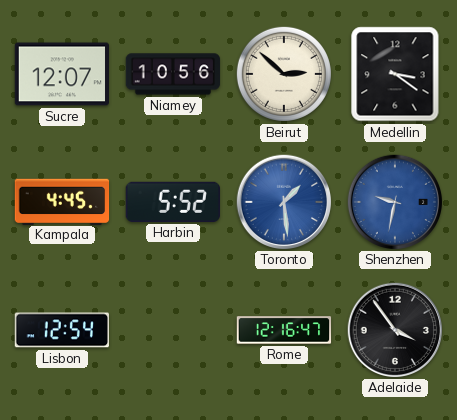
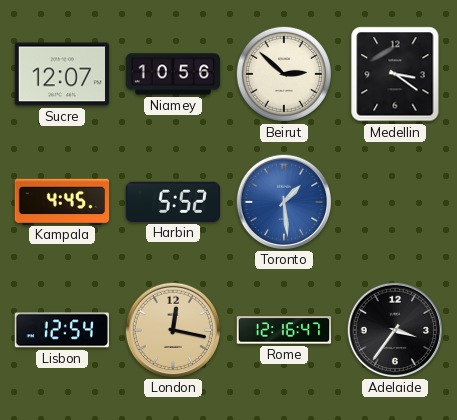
Shenzhen: 9:32 -> none (394, 201)
London: none -> 12:17 (172, 329)
Adelaide: 3:54 -> 3:36 (394, 329)
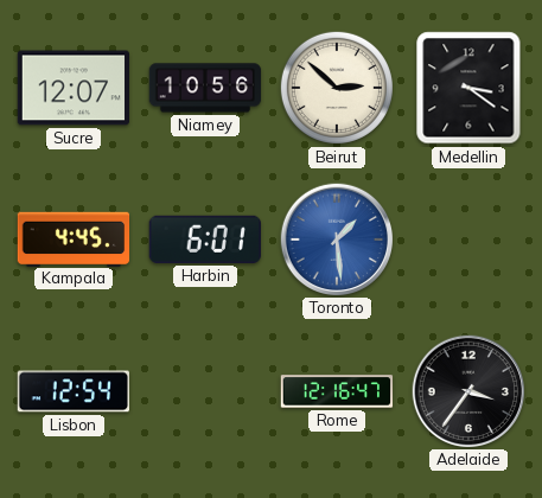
Harbin: 5:52 -> 6:01 (204, 240)
London: 12:17 -> none (172, 329)
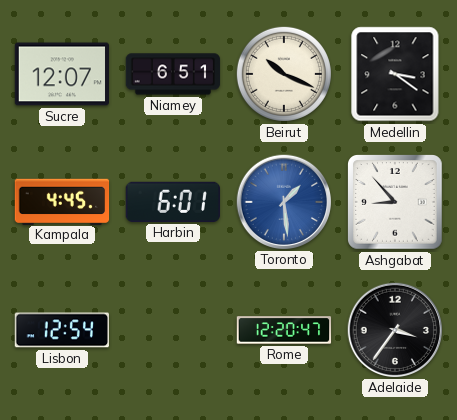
Niamey: 10:56 -> 6:51 (173, 74)
Beirut: 2:52 -> 10:19 (284, 74)
Ashgabat: none -> 8:53 (396, 203)
Rome: 12:16 -> 12:20 (284, 330)
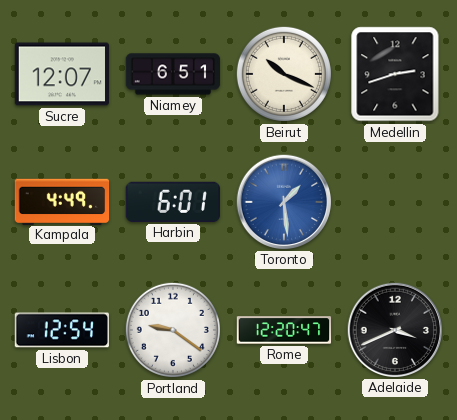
Medellin: 3:21 -> 2:42 (395, 74)
Kampala: 4:45 -> 4:49 (62, 201)
Ashgabat: 8:53 -> none (396, 203)
Portland: none -> 9:21 (173, 330)
Adelaide: 3:36 -> 3:41 (394, 329)
